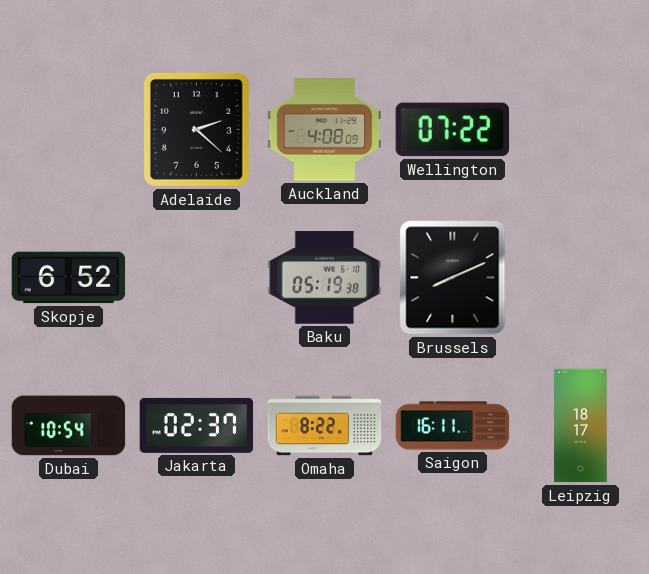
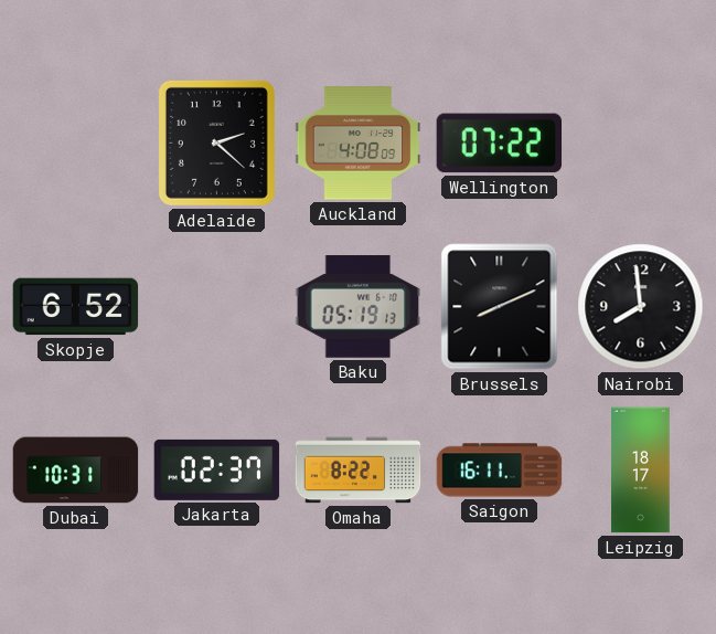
Baku: 05:19:38 -> 05:19:13 (359, 307)
Nairobi: none -> 7:59 (641, 307)
Dubai: 10:54 -> 10:31 (76, 471)
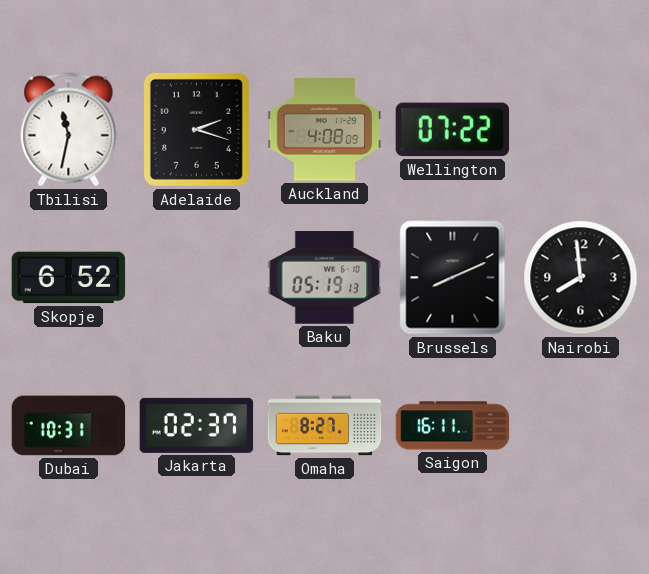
Tbilisi: none -> 11:32 (69, 130)
Adelaide: 2:22 -> 2:18 (196, 129)
Omaha: 8:22 -> 8:27 (325, 426)
Leipzig: 18:17 -> none (641, 471)
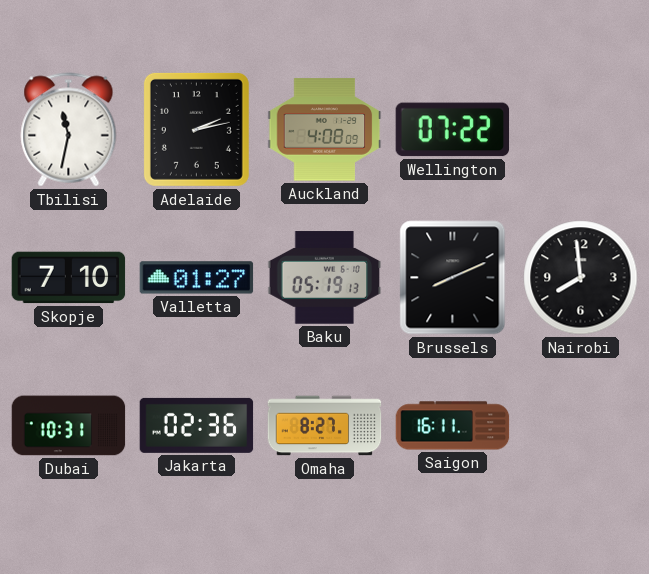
Adelaide: 2:18 -> 2:13 (196, 129)
Skopje: 6:52 -> 7:10 (69, 278)
Valletta: none -> 01:27 (197, 278)
Jakarta: 02:37 -> 02:36 (197, 425)
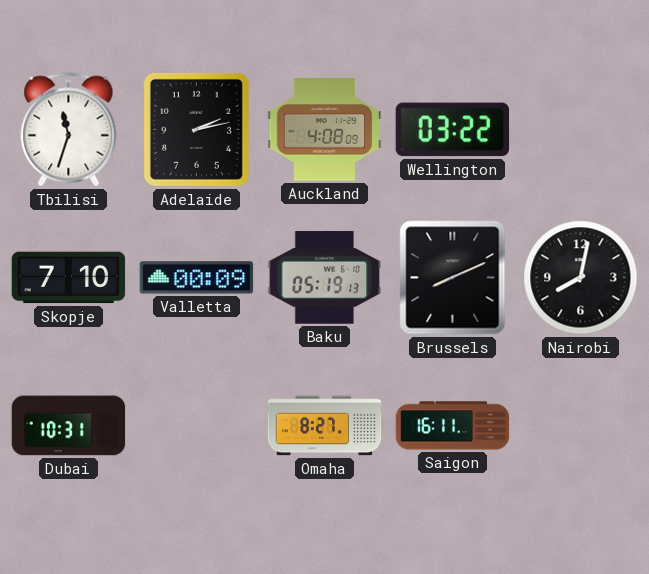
Tbilisi: 11:32 -> 11:33 (69, 130)
Wellington: 07:22 -> 03:22 (453, 130)
Valletta: 01:27 -> 00:09 (197, 278)
Nairobi: 7:59 -> 8:02 (581, 278)
Jakarta: 02:36 -> none (197, 425)
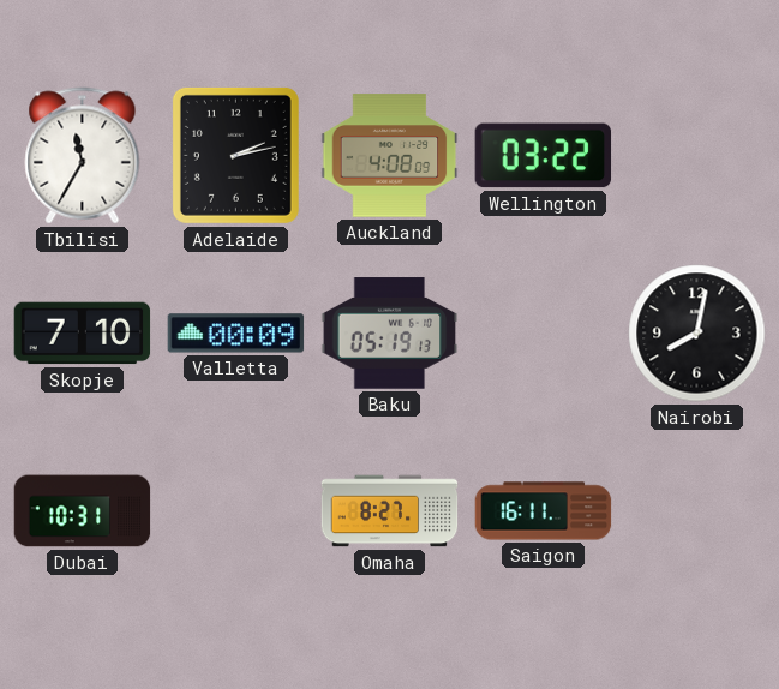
Tbilisi: 11:33 -> 11:35 (83, 156)
Brussels: 8:11 -> none (453, 278)
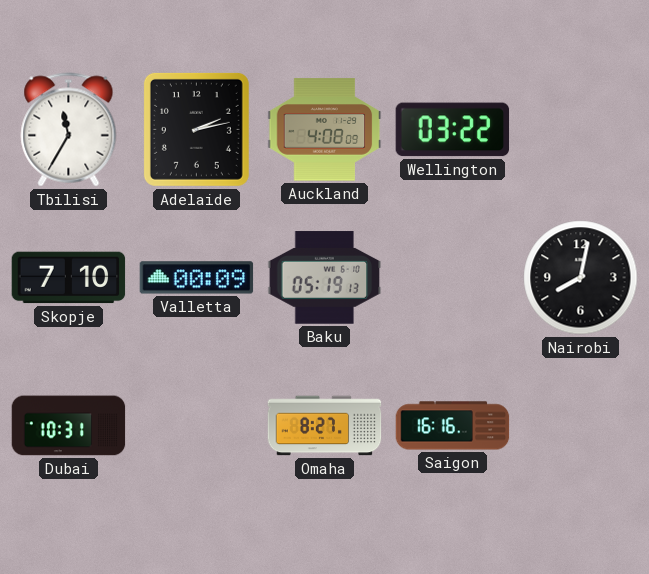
Saigon: 16:11 -> 16:16 (453, 426)
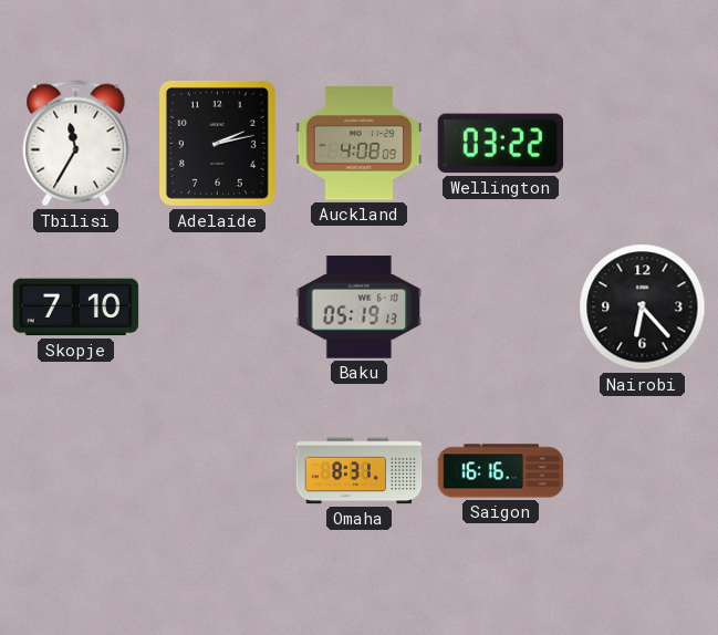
Valletta: 00:09 -> none (197, 278)
Nairobi: 8:02 -> 6:23 (643, 308)
Dubai: 10:31 -> none (69, 426)
Omaha: 8:27 -> 8:31 (360, 471)
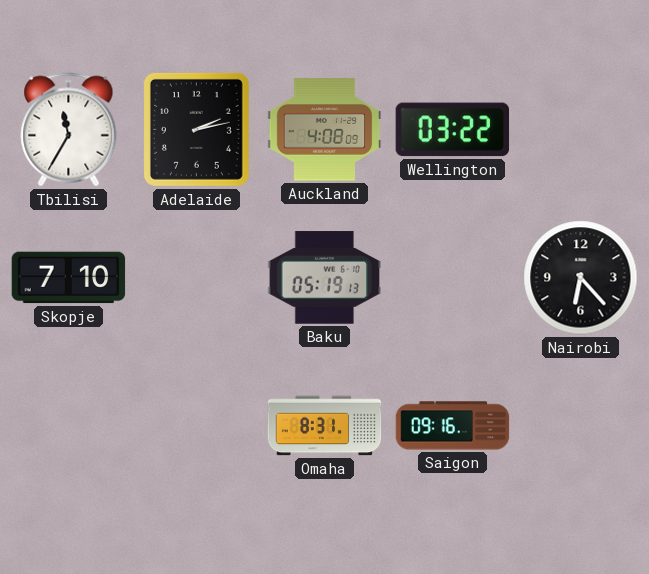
Saigon: 16:16 -> 09:16 (453, 426)
